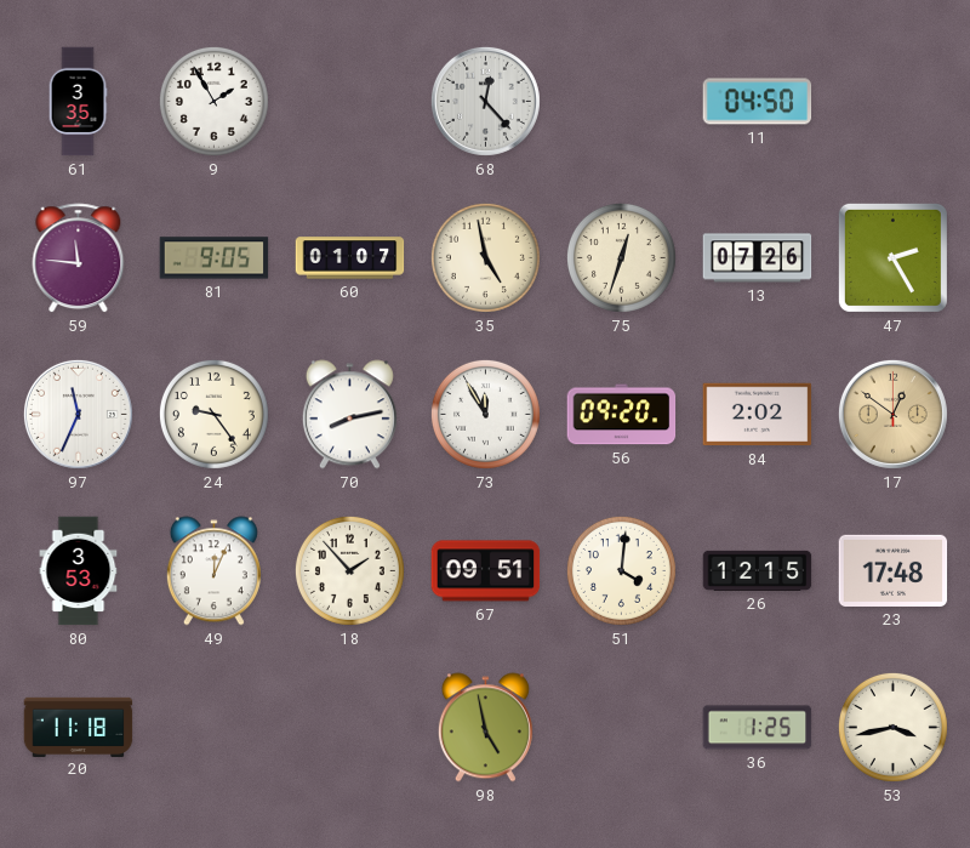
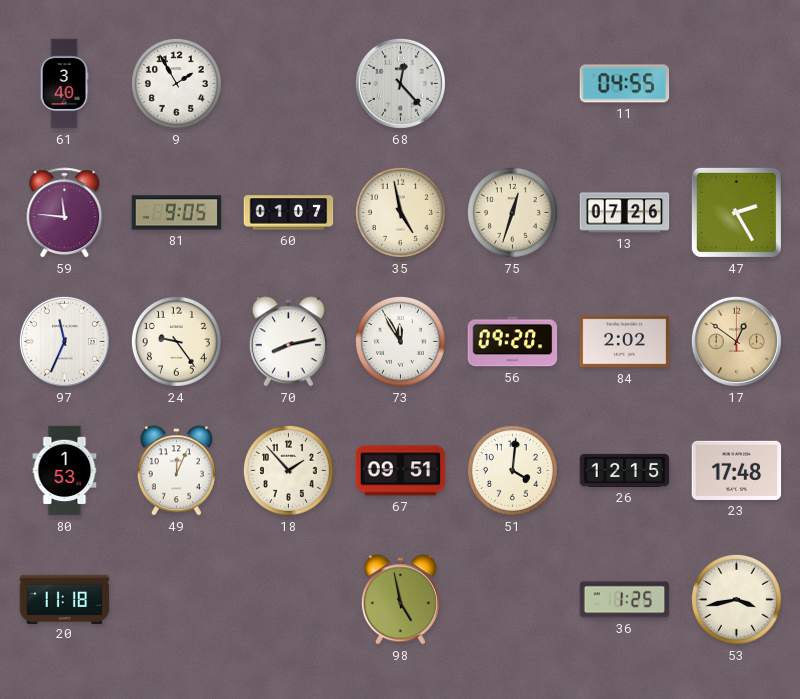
61: 3:35 -> 3:40 (64, 84)
11: 04:50 -> 04:55 (625, 84)
80: 3:53 -> 1:53 (65, 471)
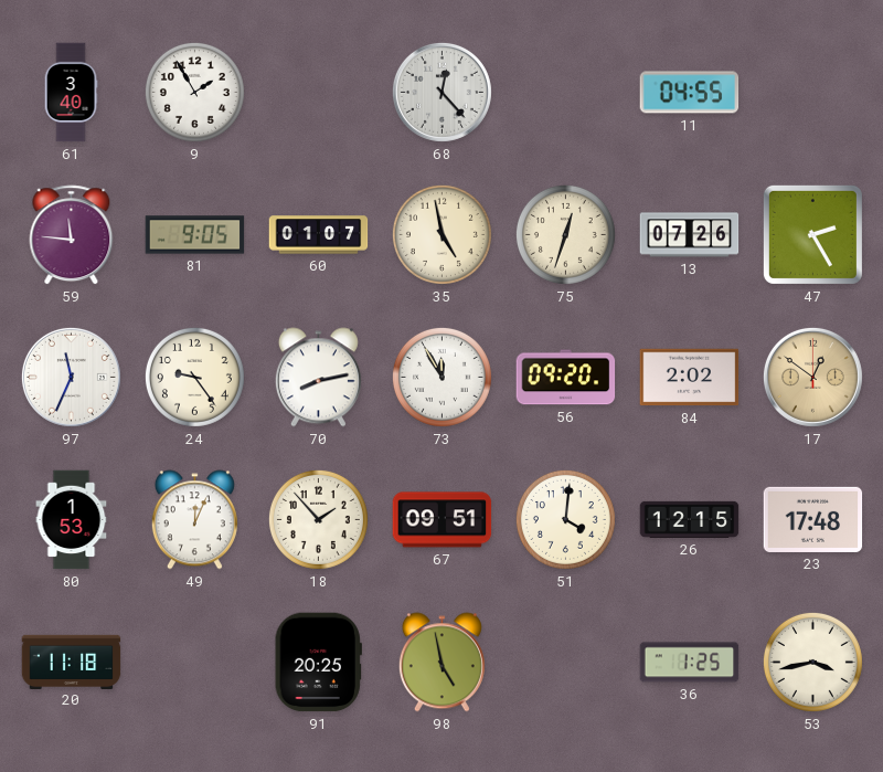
91: none -> 20:25 (318, 663)
